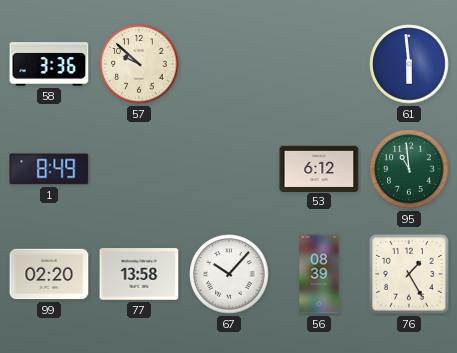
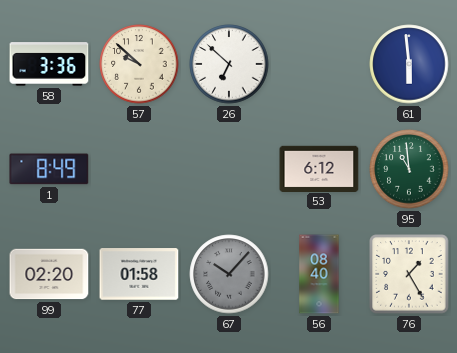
26: none -> 6:52 (229, 64)
77: 13:58 -> 01:58 (139, 274)
67 dial: white -> grey (229, 274)
56: 08:39 -> 08:40 (319, 274)
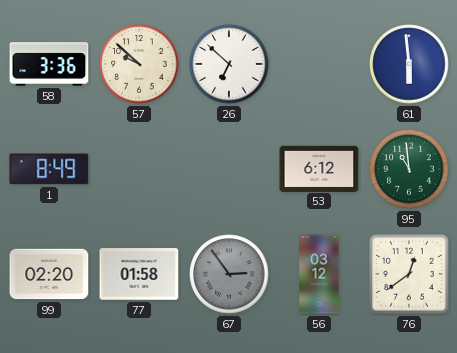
67: 10:07 -> 2:54 (229, 274)
56: 08:40 -> 03:12 (319, 274)
76: 1:25 -> 12:39 (409, 274)
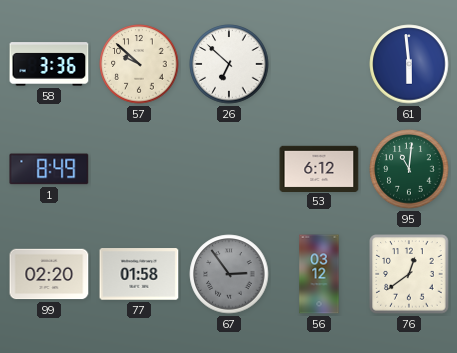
95: 10:59 -> 11:01 (409, 169)
